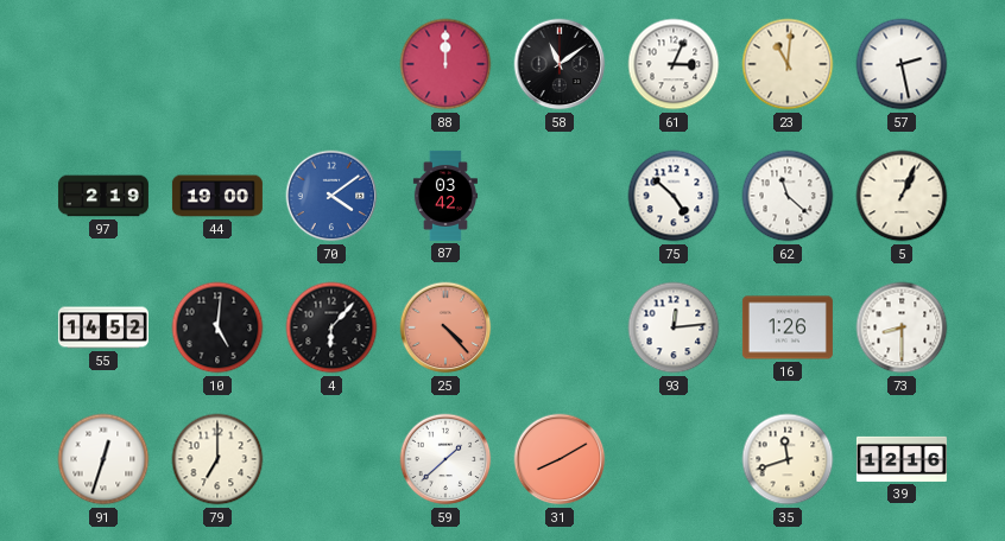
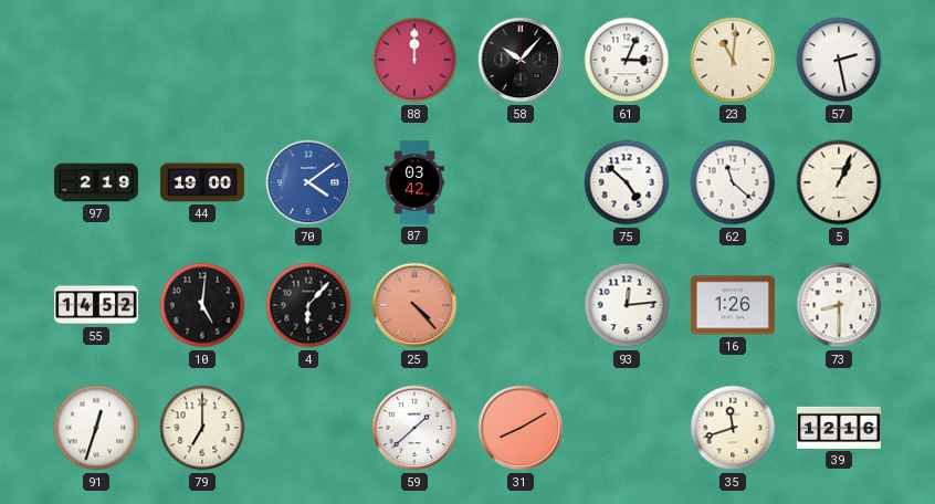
58: 11:09 -> 10:07 (521, 60)
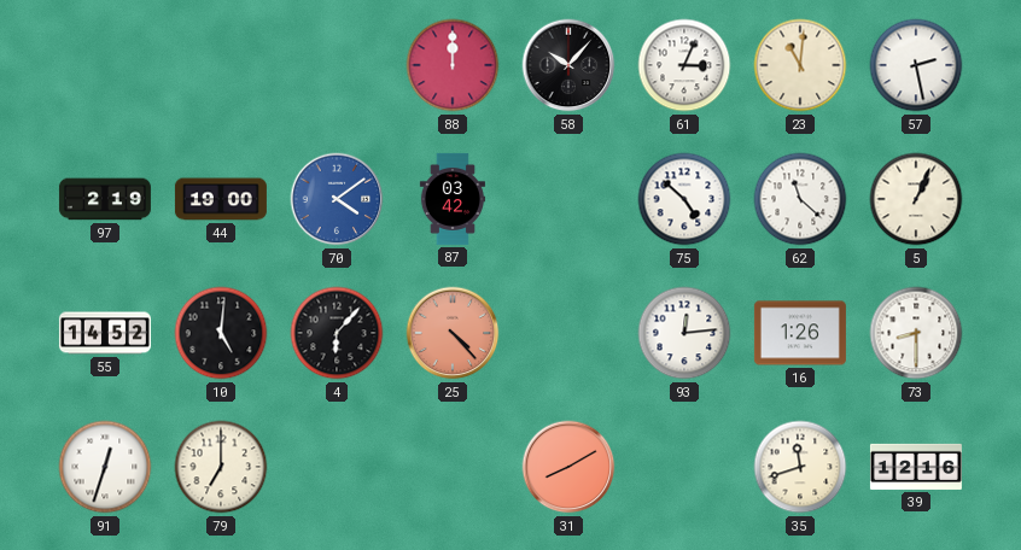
59: 1:38 -> none (414, 428)
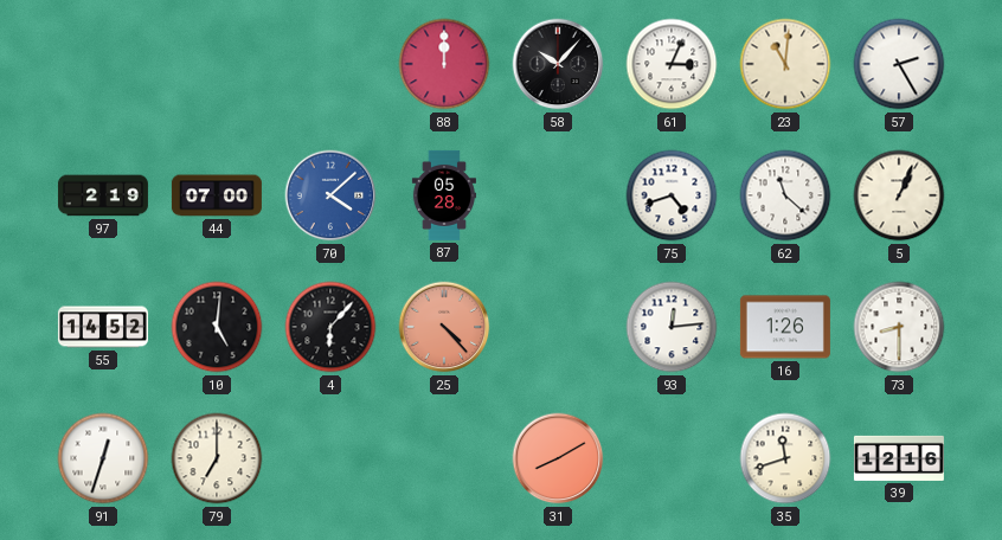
57: 2:28 -> 2:25 (899, 64)
44: 19:00 -> 07:00 (217, 195)
70: 4:09 -> 4:08 (330, 195)
87: 03:42 -> 05:28 (444, 195)
75: 4:52 -> 4:42 (672, 195)
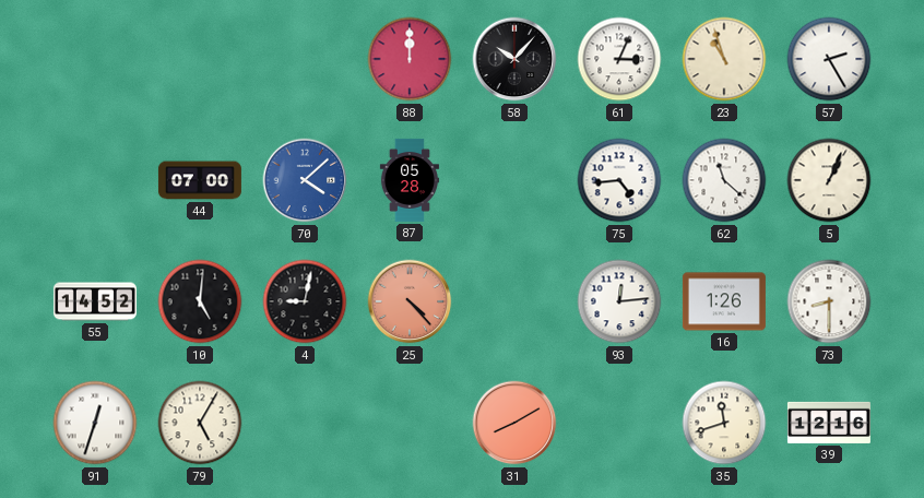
23: 11:01 -> 10:57 (724, 59)
97: 2:19 -> none (103, 195)
75: 4:42 -> 4:44 (619, 180)
4: 6:07 -> 9:02 (305, 301)
79: 7:00 -> 5:05 (200, 423)
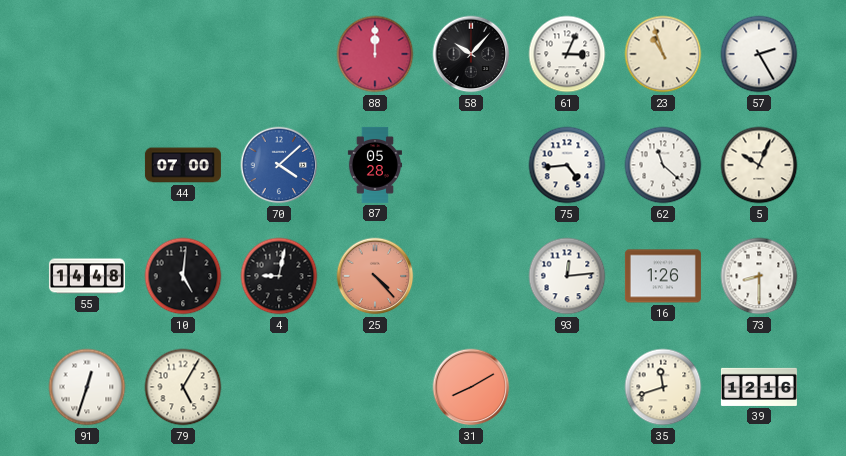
5: 1:04 -> 10:04 (759, 165)
55: 14:52 -> 14:48 (87, 276)
